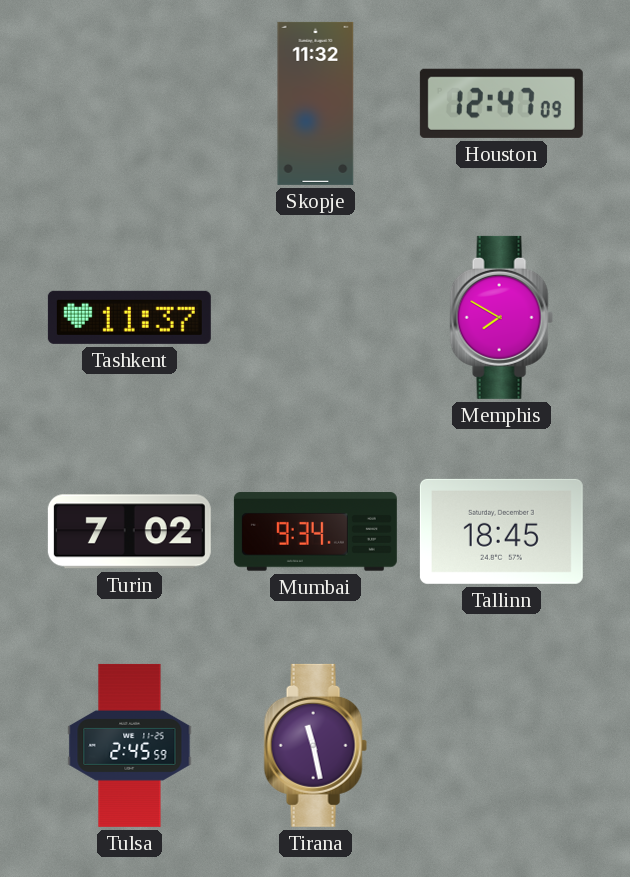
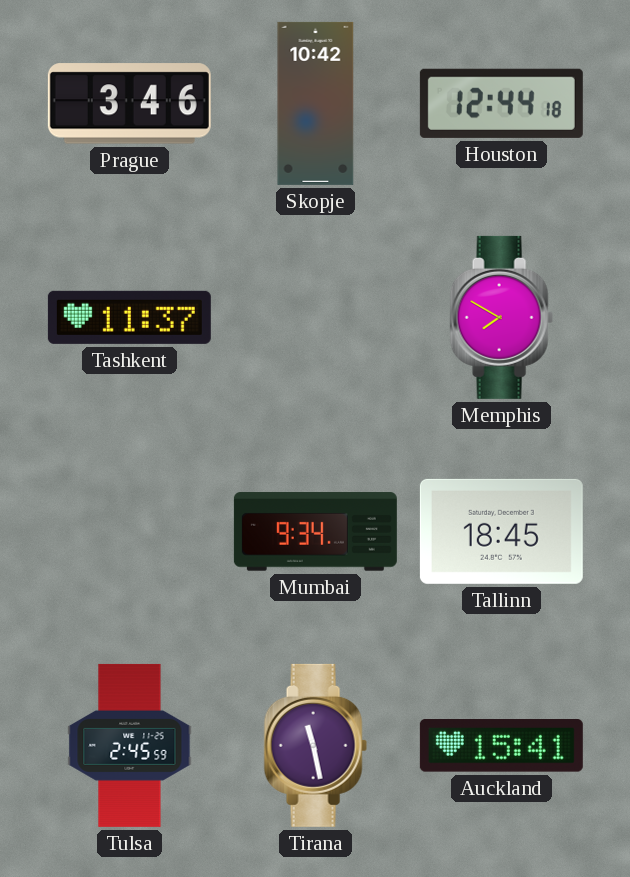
Prague: none -> 3:46 (129, 104)
Skopje: 11:32 -> 10:42 (316, 103)
Houston: 12:47 -> 12:44 (501, 103)
Turin: 7:02 -> none (129, 532)
Auckland: none -> 15:41 (501, 746)
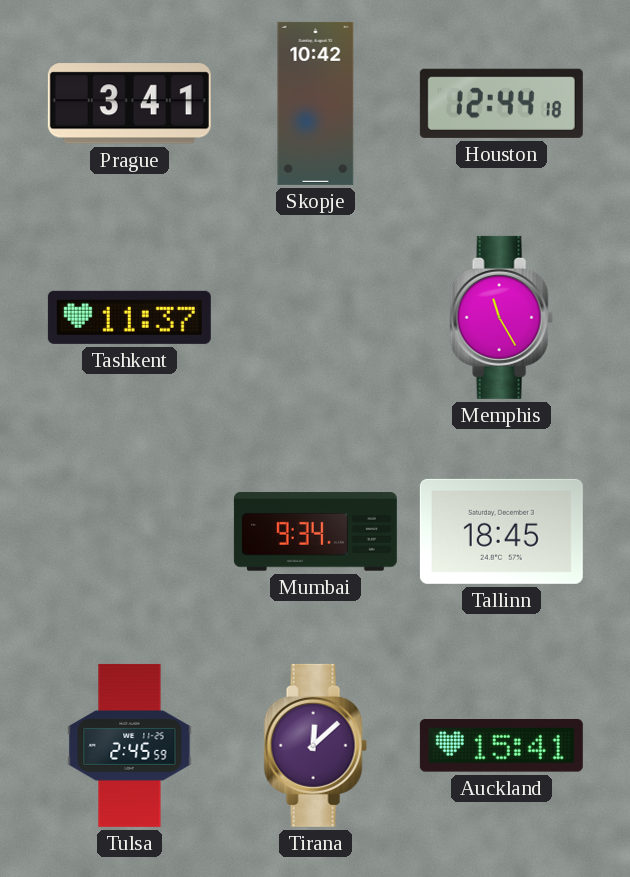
Prague: 3:46 -> 3:41 (129, 104)
Memphis: 7:50 -> 11:25 (501, 317)
Tirana: 11:28 -> 12:08 (315, 745)
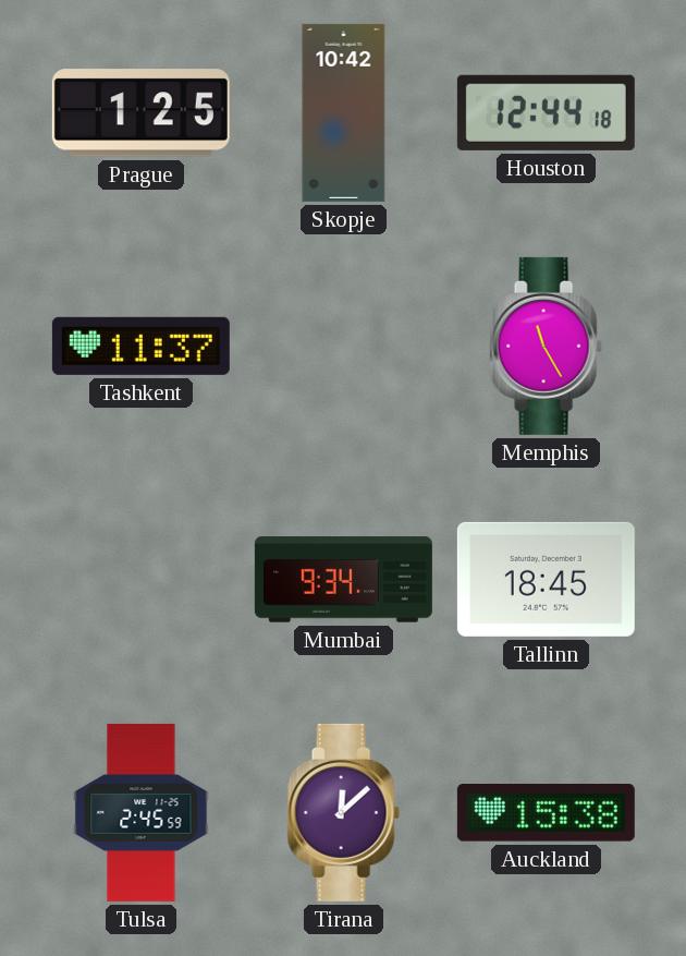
Prague: 3:41 -> 1:25 (140, 113)
Auckland: 15:41 -> 15:38 (546, 813)
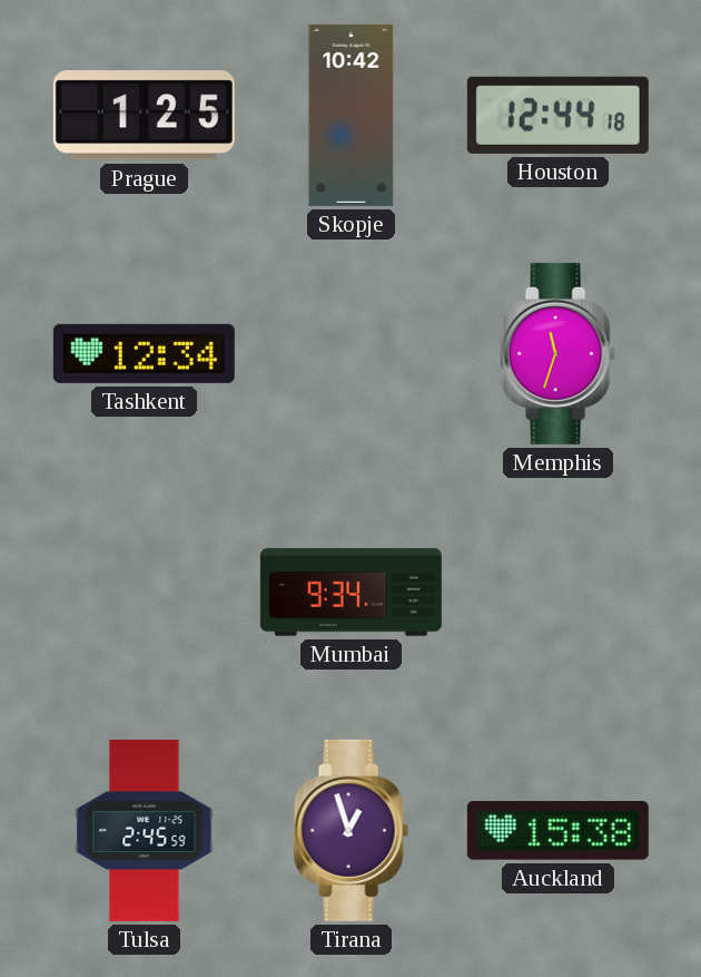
Tashkent: 11:37 -> 12:34 (144, 353)
Memphis: 11:25 -> 11:33 (557, 353)
Tallinn: 18:45 -> none (546, 579)
Tirana: 12:08 -> 12:57 (350, 830)
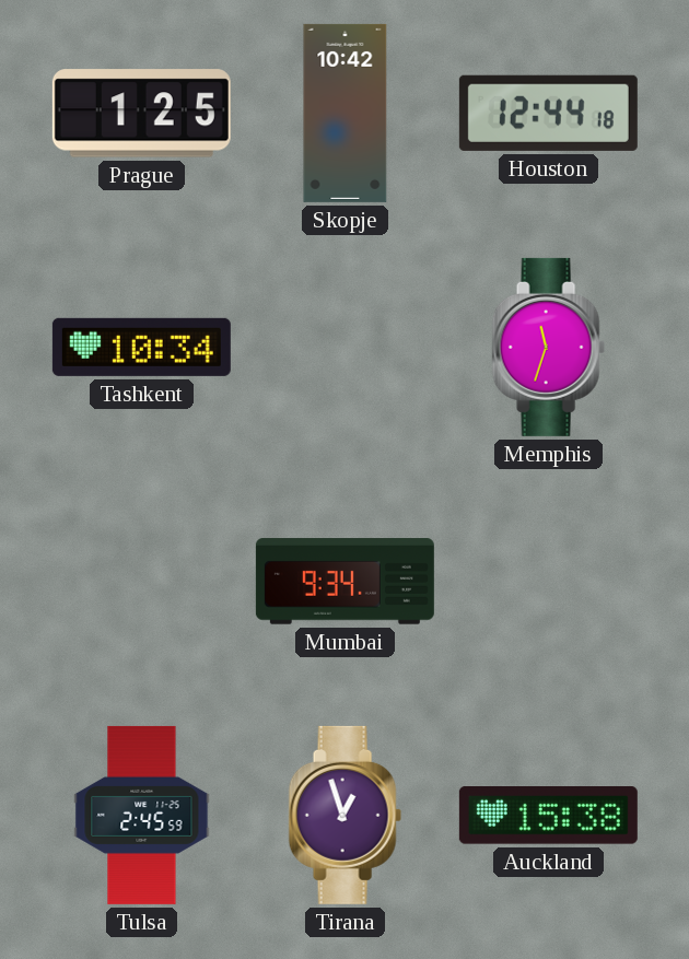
Tashkent: 12:34 -> 10:34 (141, 347)
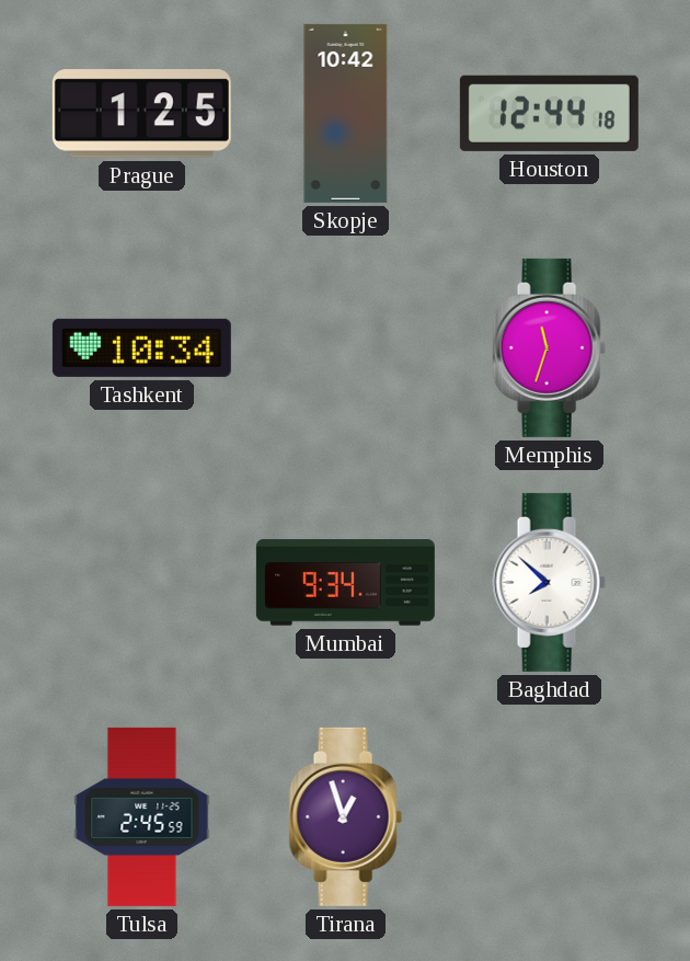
Baghdad: none -> 7:52 (549, 582)
Auckland: 15:38 -> none (548, 816)
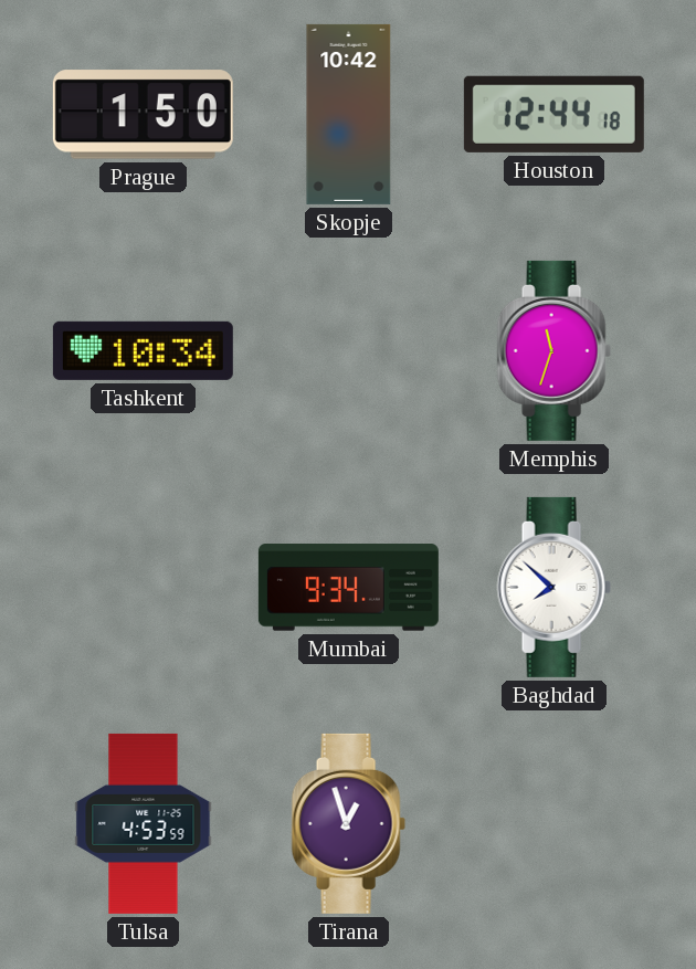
Prague: 1:25 -> 1:50 (143, 115)
Tulsa: 2:45 -> 4:53 (144, 823)
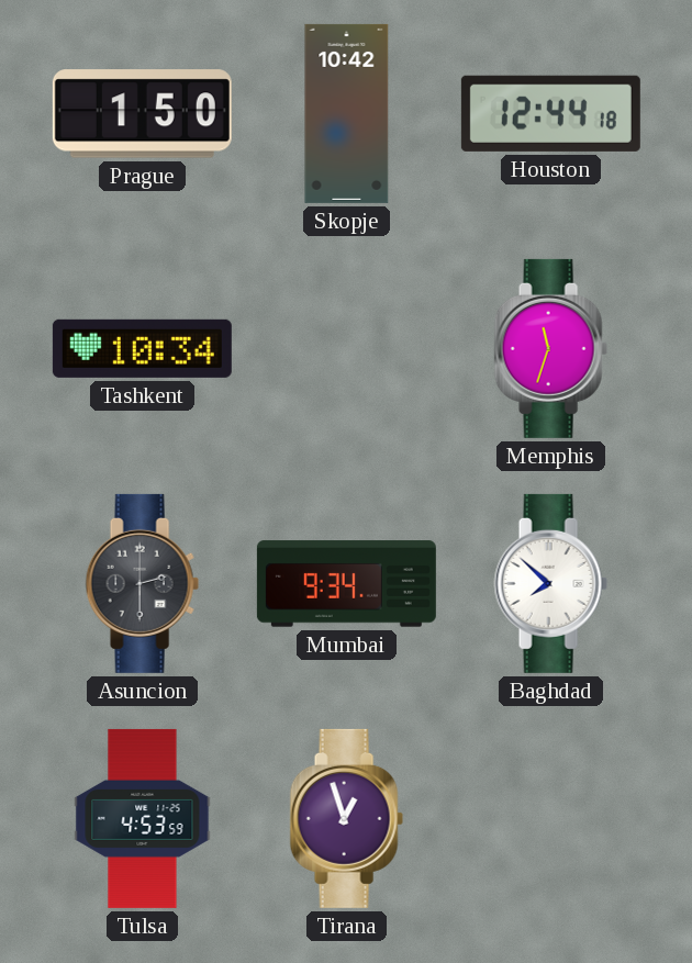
Asuncion: none -> 2:30 (142, 583)
